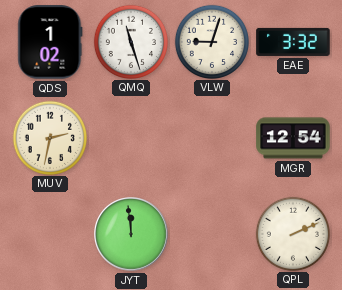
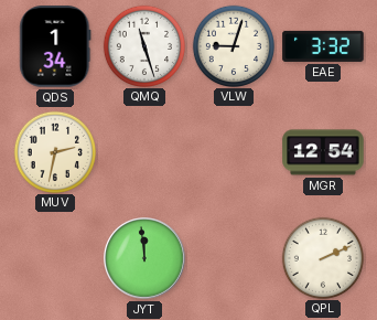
QDS: 1:02 -> 1:34 (55, 46)
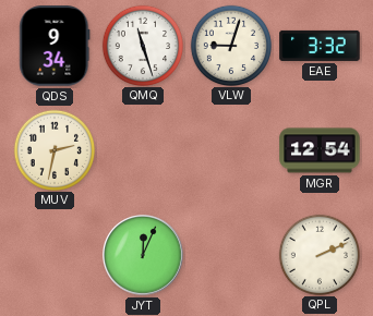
QDS: 1:34 -> 9:34 (55, 46)
JYT: 11:59 -> 12:04 (144, 256)
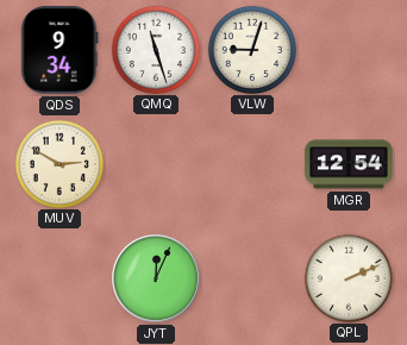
EAE: 3:32 -> none (320, 46)
MUV: 2:32 -> 2:50 (58, 163)
